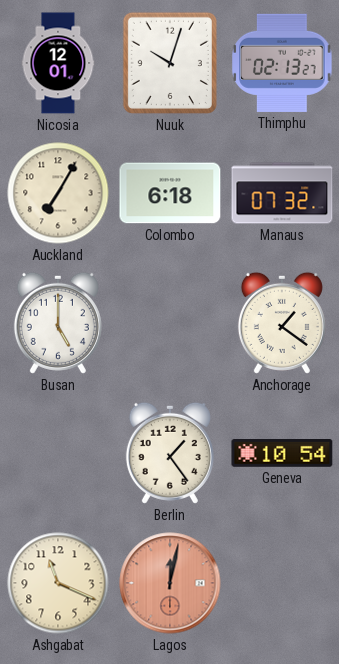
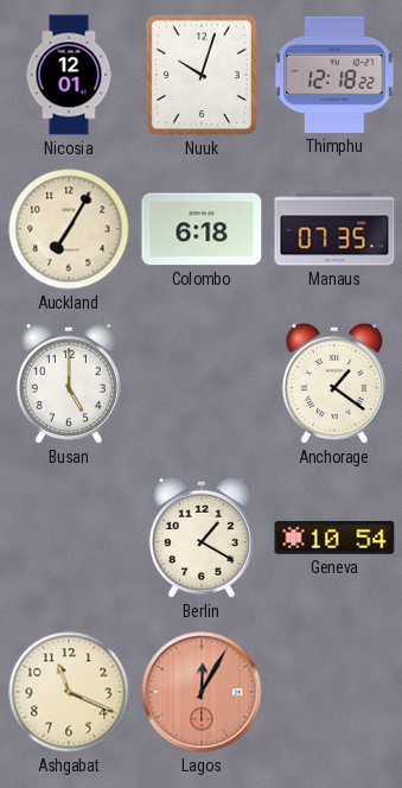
Thimphu: 02:13 -> 12:18 (334, 75)
Manaus: 07:32 -> 07:35 (334, 229)
Berlin: 1:24 -> 1:20 (202, 538)
Lagos: 12:02 -> 12:05 (202, 692)
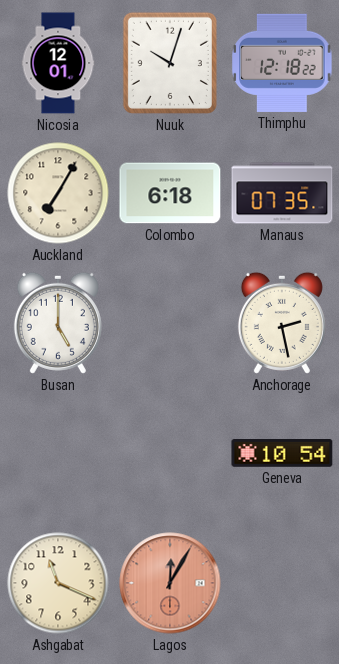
Anchorage: 1:21 -> 2:28 (282, 323)
Berlin: 1:20 -> none (202, 538)
